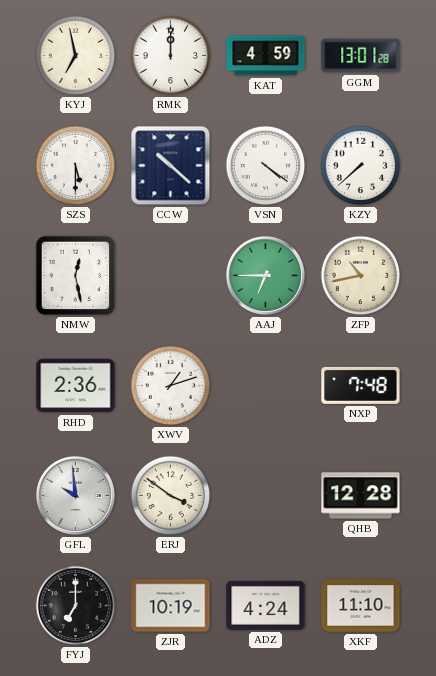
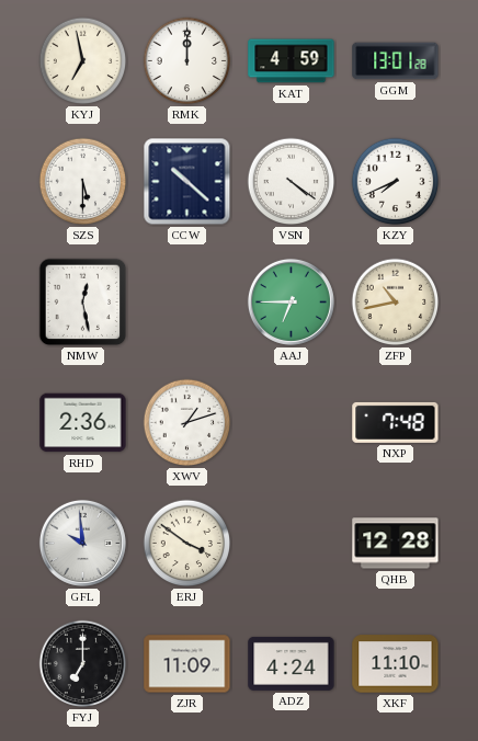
KZY: 7:38 -> 7:41 (396, 182)
ZJR: 10:19 -> 11:09 (187, 664)
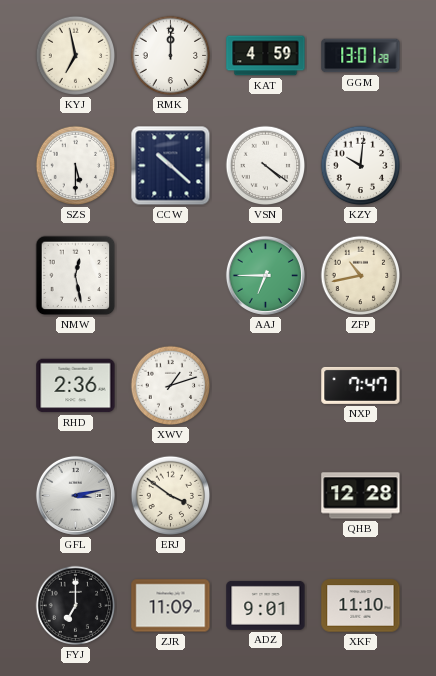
KZY: 7:41 -> 10:01 (361, 166)
NXP: 7:48 -> 7:47 (361, 385)
GFL: 9:59 -> 3:13 (75, 495)
ADZ: 4:24 -> 9:01 (266, 605)
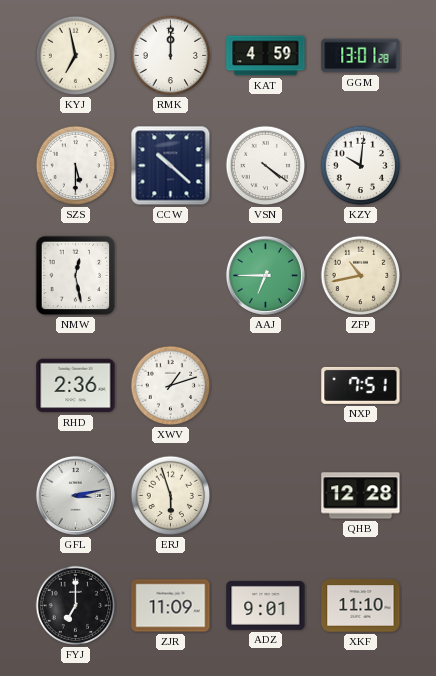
NXP: 7:47 -> 7:51 (361, 385)
ERJ: 3:51 -> 5:57 (171, 496)
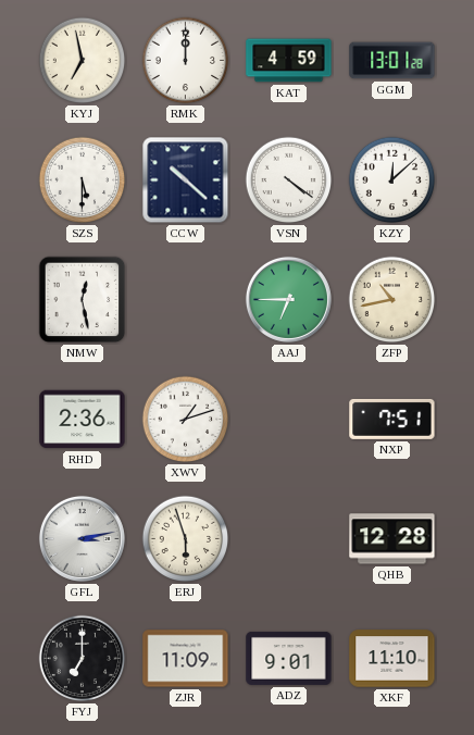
KZY: 10:01 -> 12:08 (392, 180)
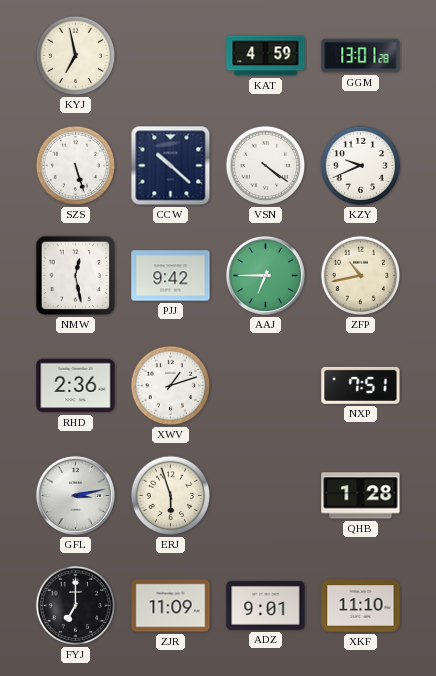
RMK: 12:00 -> none (186, 61)
SZS: 5:30 -> 5:27 (76, 166)
KZY: 12:08 -> 9:41 (361, 166)
PJJ: none -> 9:42 (171, 276)
QHB: 12:28 -> 1:28 (361, 496)
